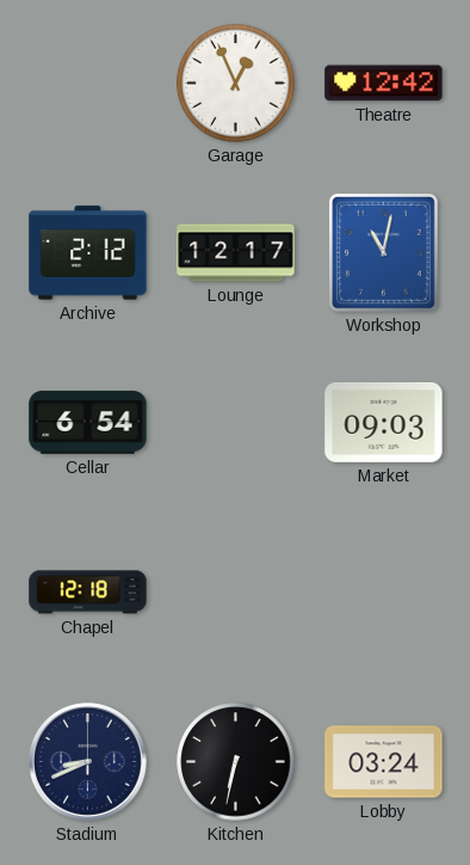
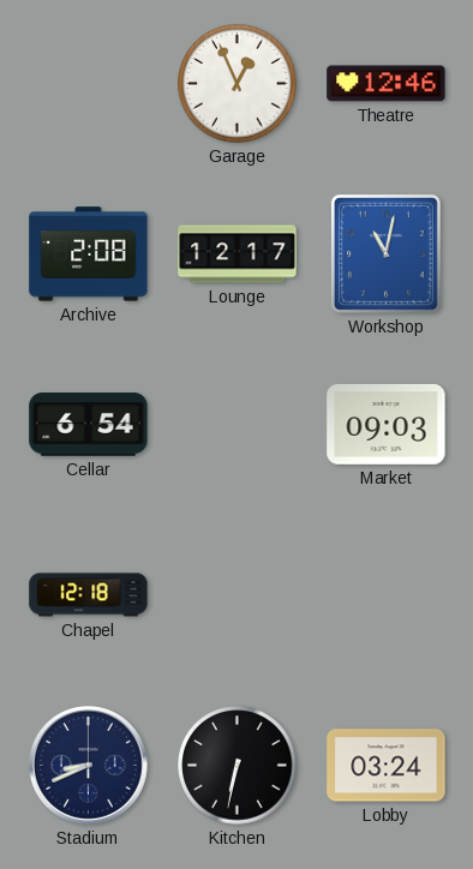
Theatre: 12:42 -> 12:46 (387, 84)
Archive: 2:12 -> 2:08 (89, 254)
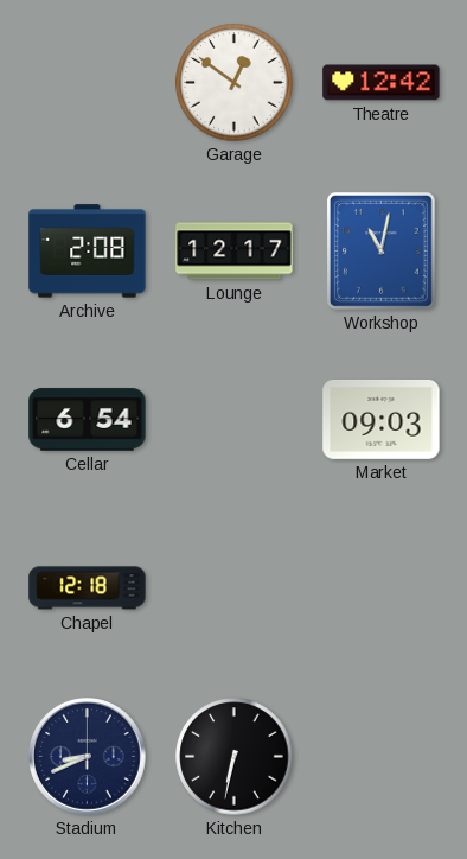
Garage: 12:56 -> 12:51 (235, 83)
Theatre: 12:46 -> 12:42 (382, 83)
Lobby: 03:24 -> none (387, 766)
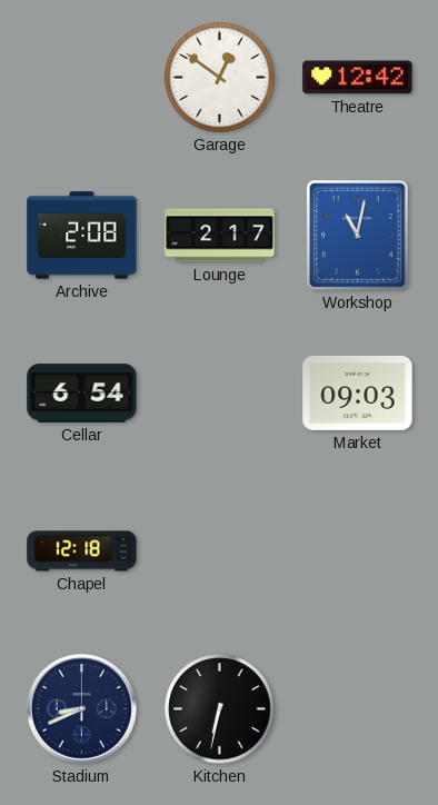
Lounge: 12:17 -> 2:17 (220, 236)
